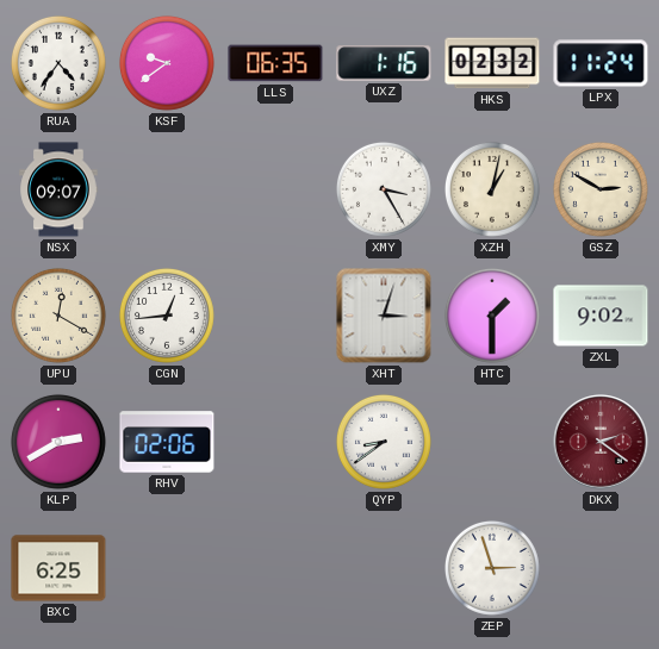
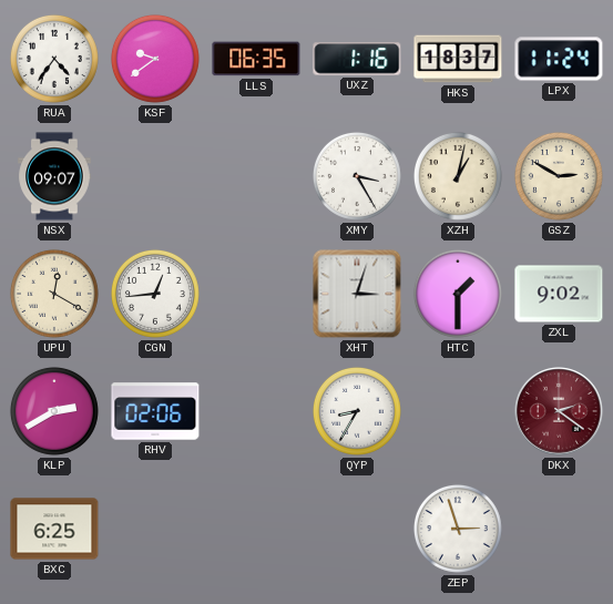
HKS: 02:32 -> 18:37 (458, 59)
QYP: 8:39 -> 8:35 (357, 411)
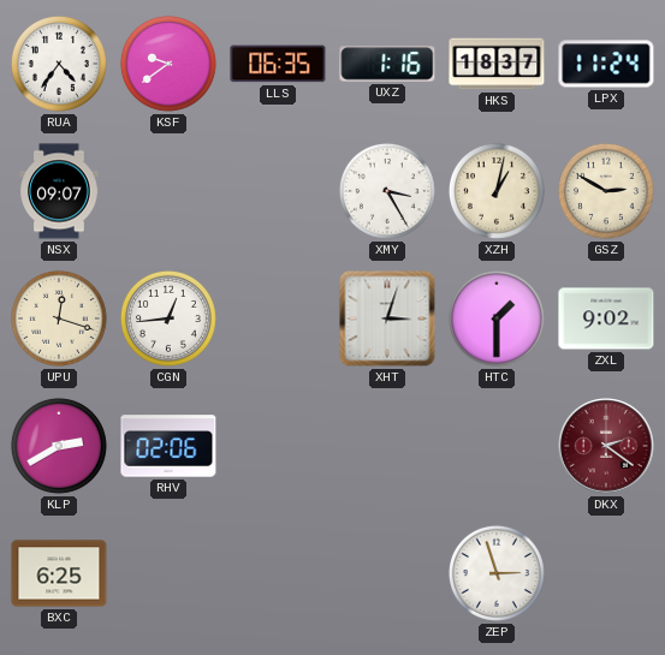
UPU: 12:20 -> 12:18 (59, 318)
QYP: 8:35 -> none (357, 411)
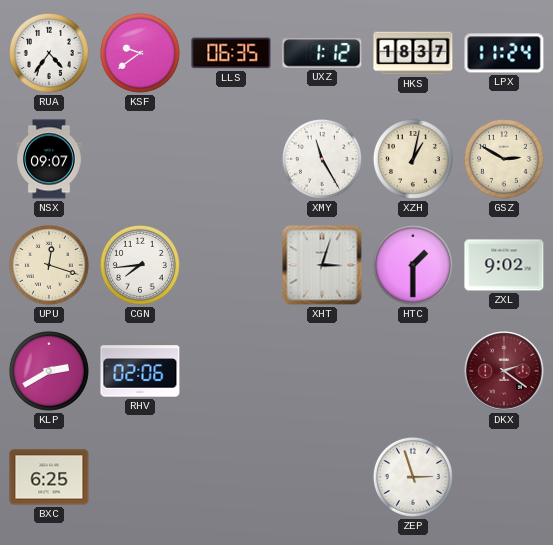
UXZ: 1:16 -> 1:12 (322, 53)
XMY: 3:25 -> 11:25 (322, 159)
CGN: 12:44 -> 7:44 (140, 265)
